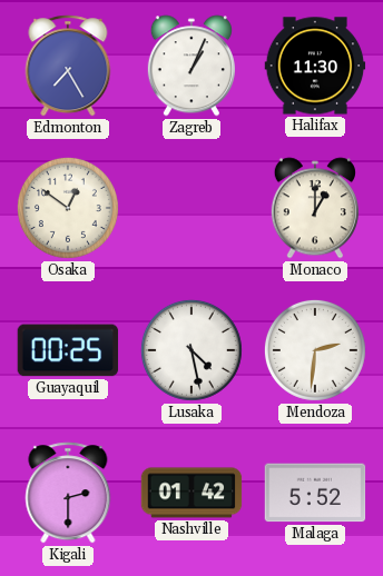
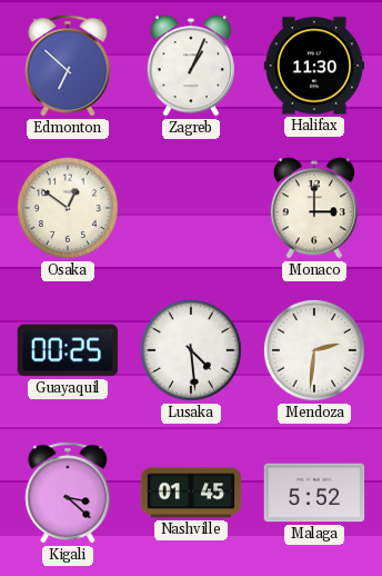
Edmonton: 7:25 -> 6:52 (68, 66)
Monaco: 1:00 -> 3:00 (314, 208)
Lusaka: 4:28 -> 4:29 (191, 350)
Kigali: 2:30 -> 3:22 (68, 493)
Nashville: 01:42 -> 01:45 (191, 493)
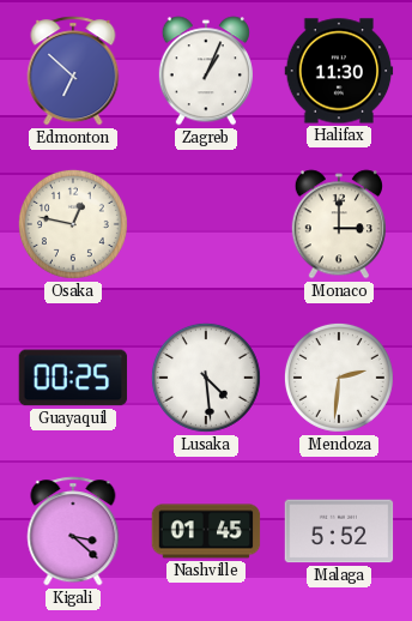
Osaka: 12:51 -> 12:47 (73, 224)
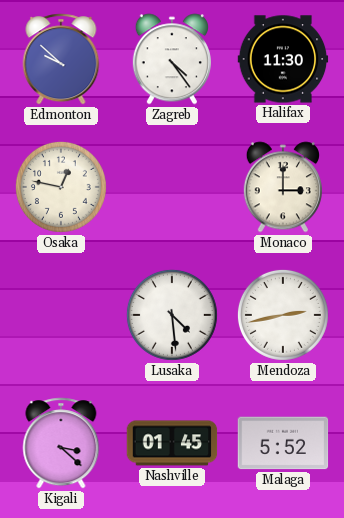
Edmonton: 6:52 -> 9:52 (61, 59)
Zagreb: 1:04 -> 4:24 (172, 59)
Guayaquil: 00:25 -> none (73, 378)
Mendoza: 2:31 -> 2:43 (283, 315)
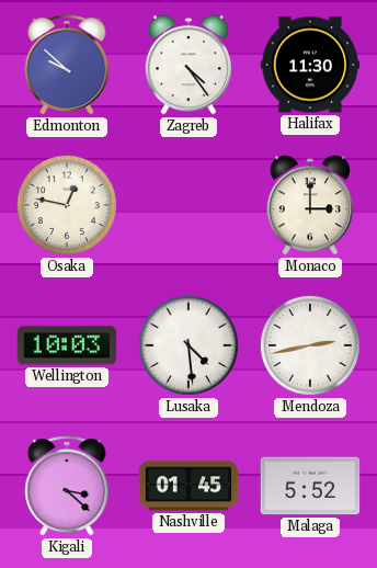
Wellington: none -> 10:03 (67, 345)
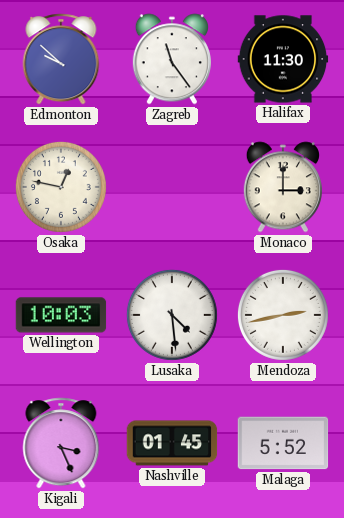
Zagreb: 4:24 -> 11:24 (172, 59)
Kigali: 3:22 -> 3:26 (61, 443)
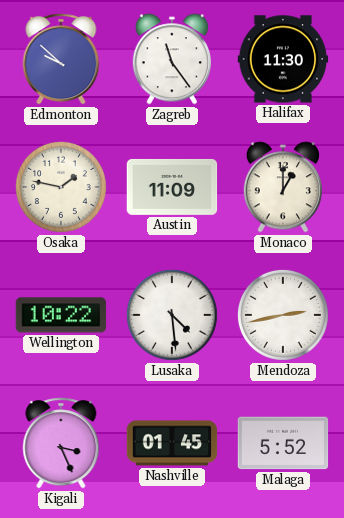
Osaka: 12:47 -> 1:47 (61, 187)
Austin: none -> 11:09 (172, 187)
Monaco: 3:00 -> 1:00 (283, 187)
Wellington: 10:03 -> 10:22 (61, 315)
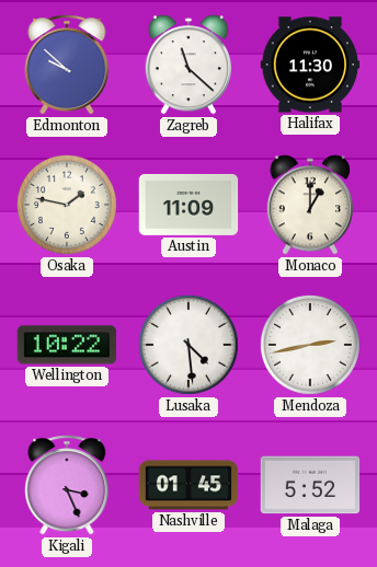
Zagreb: 11:24 -> 11:22 (188, 65)
